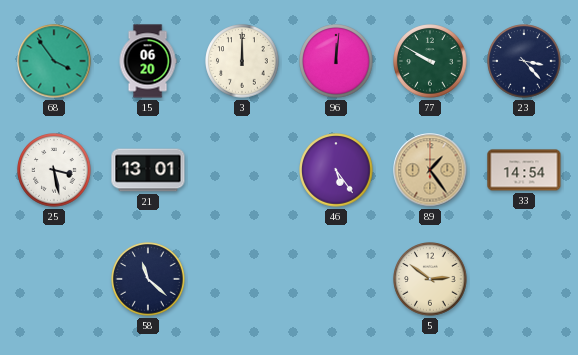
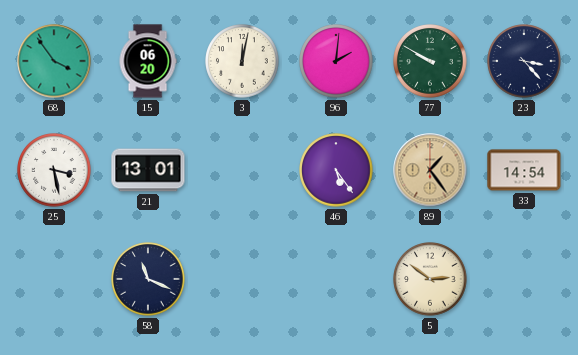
3: 12:00 -> 12:02 (242, 61)
96: 12:01 -> 2:01 (336, 61)
58: 11:22 -> 11:19 (148, 279)
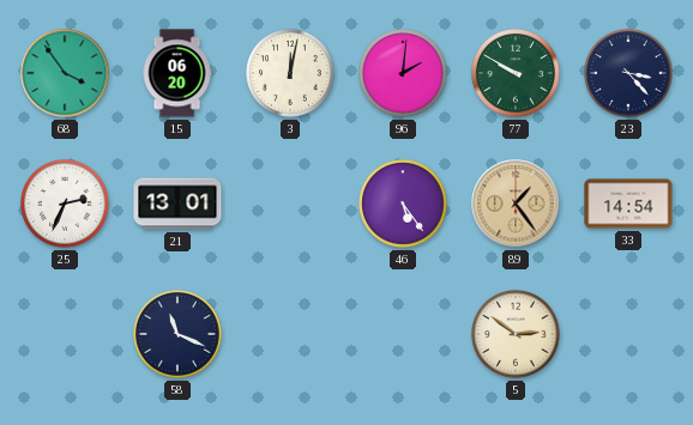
25: 3:28 -> 2:34 (65, 204)
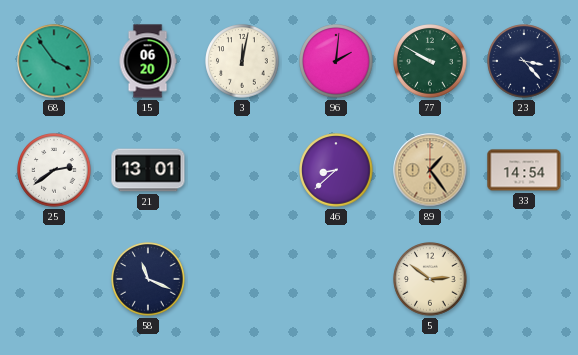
25: 2:34 -> 2:39 (54, 170)
46: 5:24 -> 8:38 (336, 170)
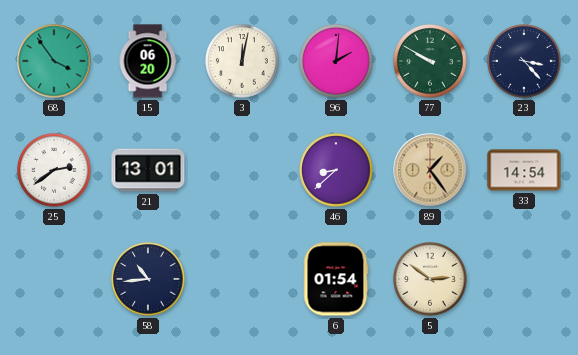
58: 11:19 -> 10:44 (148, 279)
6: none -> 01:54 (336, 279)
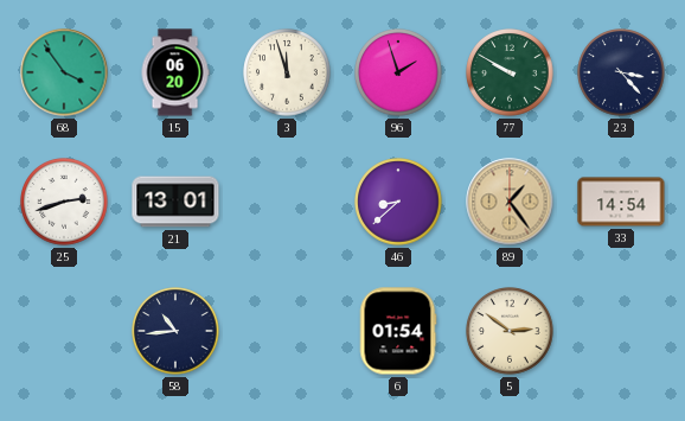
3: 12:02 -> 11:57 (287, 72)
96: 2:01 -> 1:57 (398, 72)
25: 2:39 -> 2:42 (64, 202)
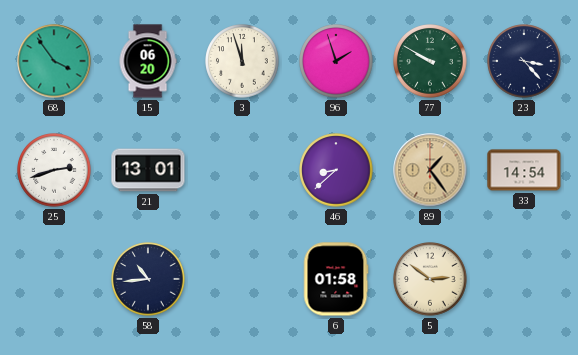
6: 01:54 -> 01:58 (336, 279)
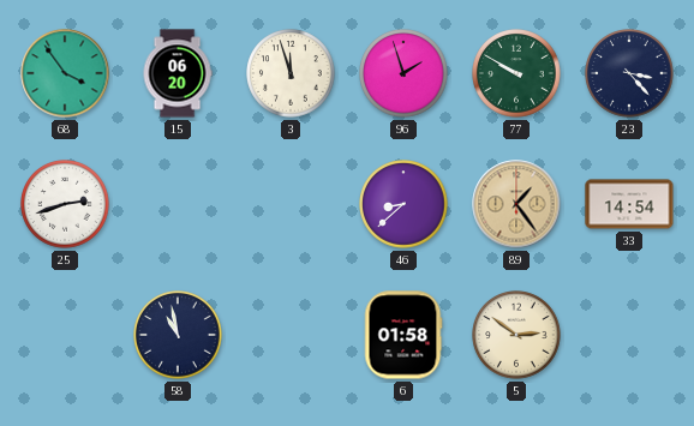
21: 13:01 -> none (148, 170)
58: 10:44 -> 10:58 (178, 335)
